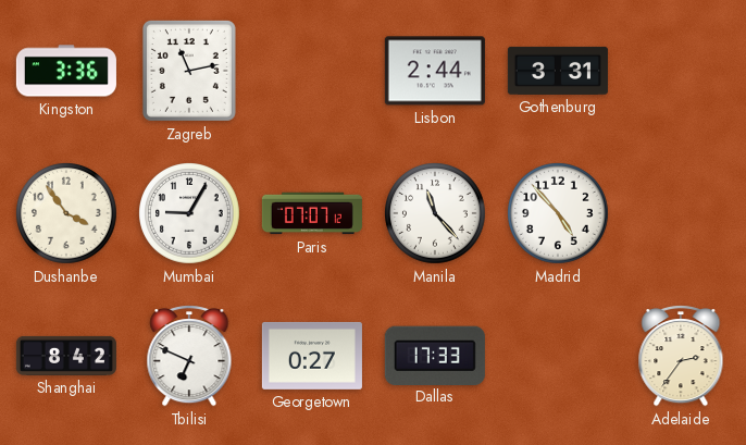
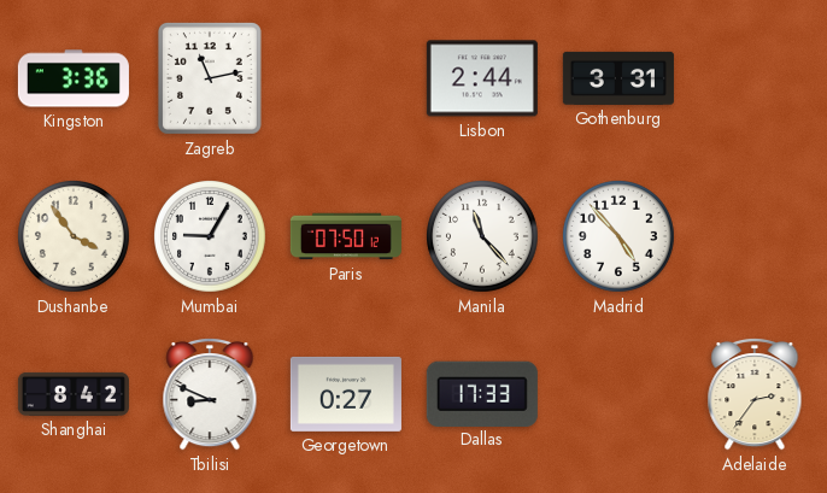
Paris: 07:07 -> 07:50 (346, 236)
Tbilisi: 6:49 -> 8:49 (210, 395)
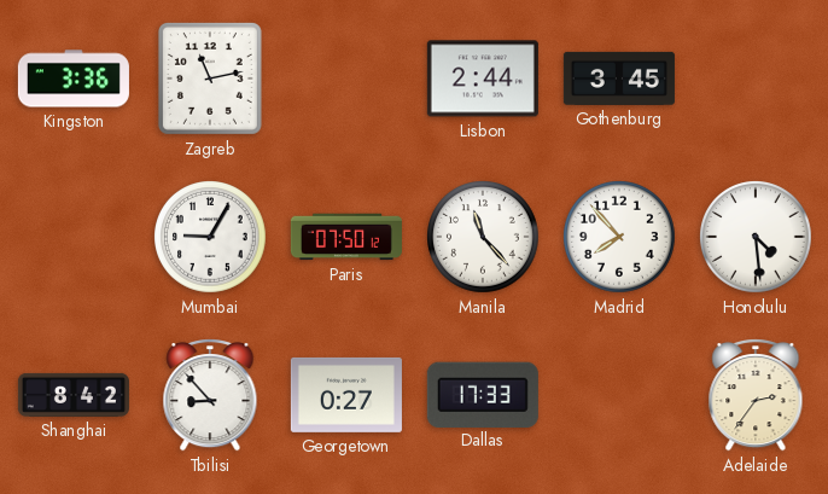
Gothenburg: 3:31 -> 3:45 (619, 79)
Dushanbe: 3:54 -> none (75, 237)
Madrid: 4:53 -> 7:53 (620, 238)
Honolulu: none -> 4:29 (757, 238)
Tbilisi: 8:49 -> 8:53 (210, 396)
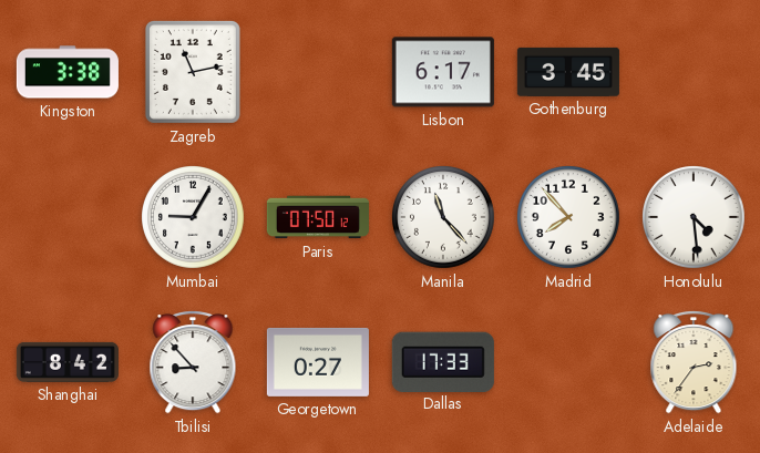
Kingston: 3:36 -> 3:38 (68, 72)
Lisbon: 2:44 -> 6:17 (443, 72)
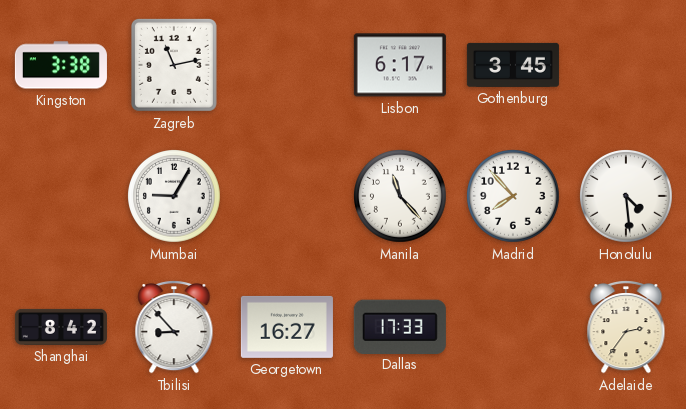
Paris: 07:50 -> none (318, 217)
Georgetown: 0:27 -> 16:27 (287, 327)
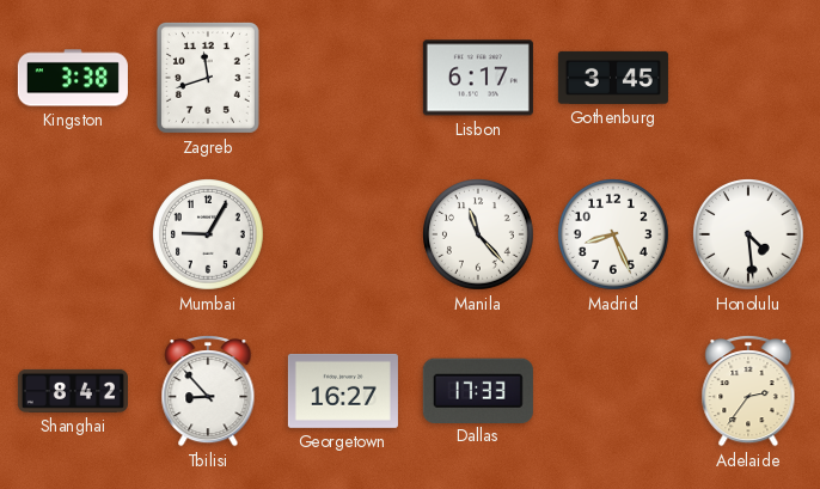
Zagreb: 11:13 -> 11:42 (208, 78)
Madrid: 7:53 -> 8:26 (614, 236)
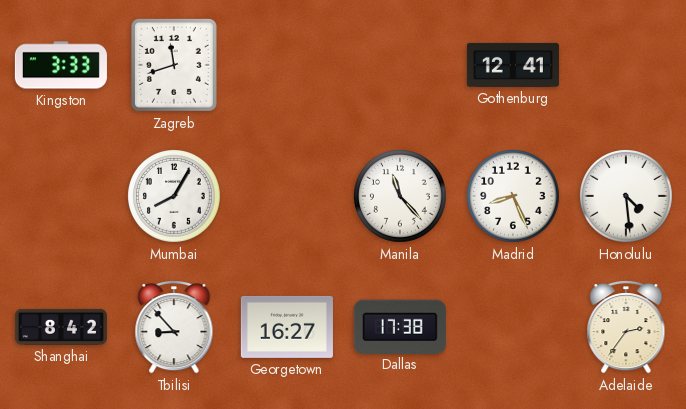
Kingston: 3:38 -> 3:33 (61, 65)
Lisbon: 6:17 -> none (478, 78)
Gothenburg: 3:45 -> 12:41 (513, 65)
Mumbai: 9:05 -> 8:05 (175, 197)
Dallas: 17:33 -> 17:38 (400, 326)
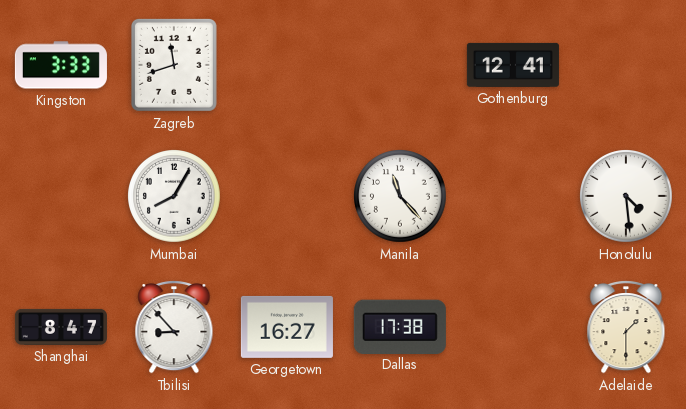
Madrid: 8:26 -> none (514, 197)
Shanghai: 8:42 -> 8:47 (61, 327)
Adelaide: 2:36 -> 1:30 (626, 328)
